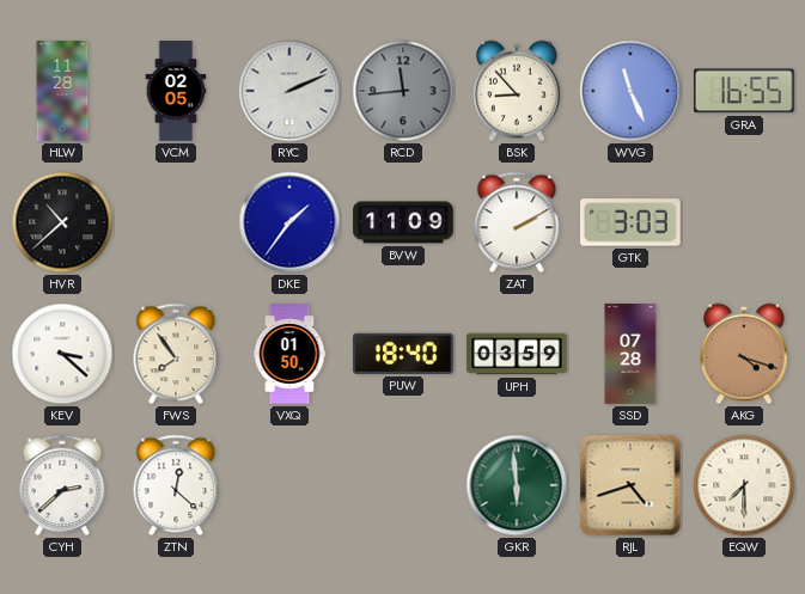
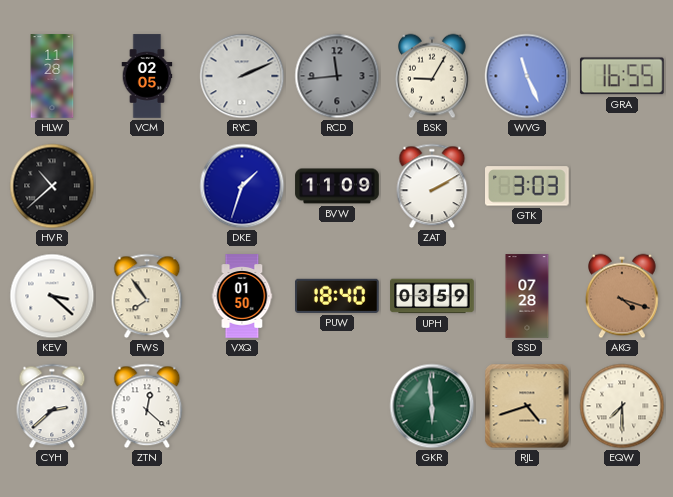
BSK: 8:53 -> 9:05 (433, 76)
DKE: 1:36 -> 1:33 (242, 186)
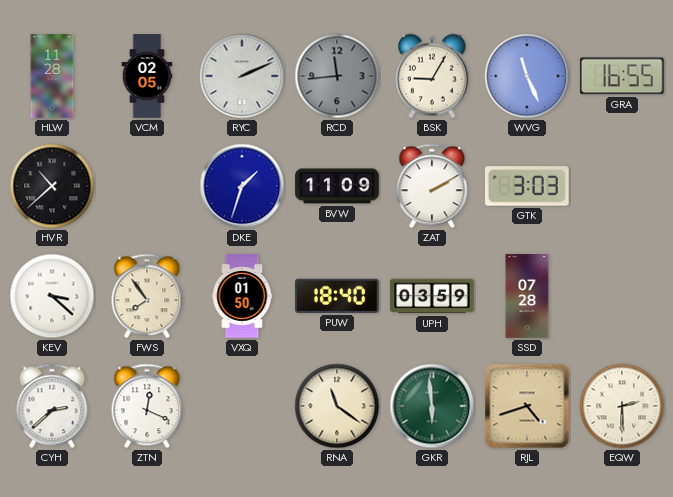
AKG: 4:18 -> none (623, 296)
ZTN: 12:22 -> 12:19 (147, 406)
RNA: none -> 11:21 (337, 406)
EQW: 7:30 -> 2:30 (622, 406)
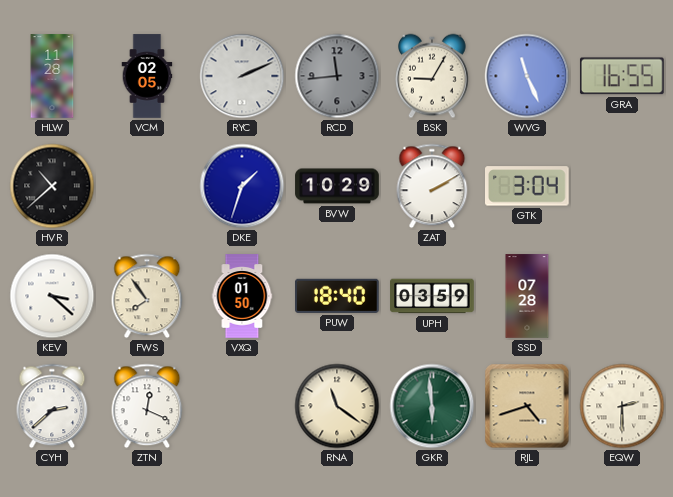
BVW: 11:09 -> 10:29 (337, 186)
GTK: 3:03 -> 3:04 (528, 186)
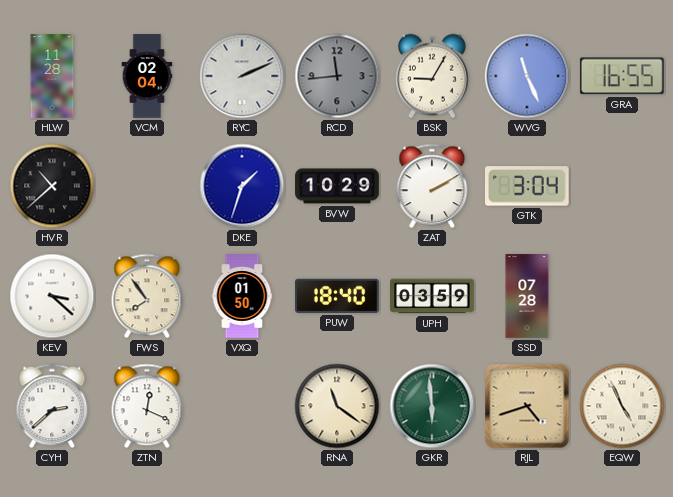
VCM: 02:05 -> 02:04 (147, 76)
EQW: 2:30 -> 4:56 (622, 406)
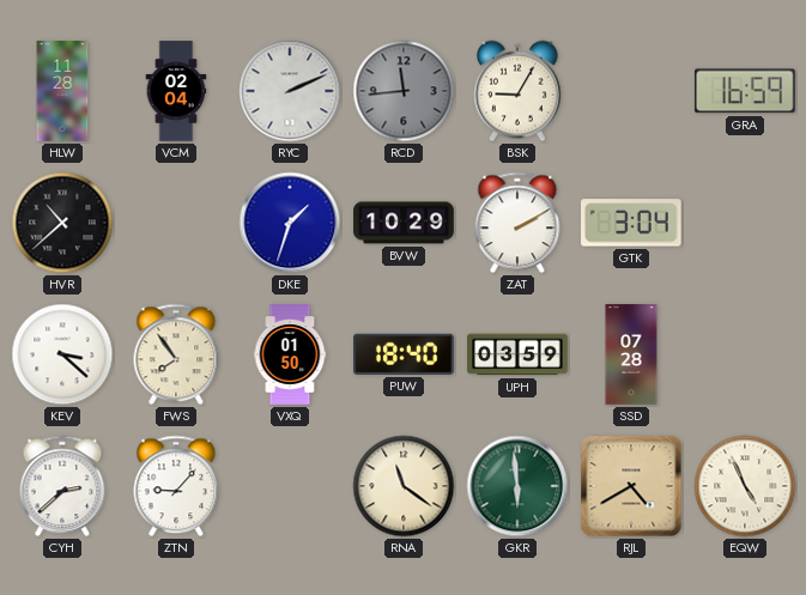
WVG: 11:26 -> none (527, 76)
GRA: 16:55 -> 16:59 (745, 91)
ZTN: 12:19 -> 9:07 (176, 486)
RJL: 4:42 -> 4:40 (631, 486)
